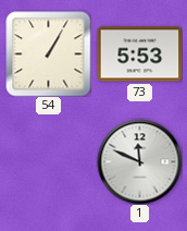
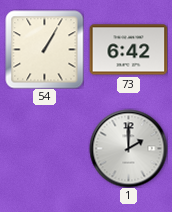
73: 5:53 -> 6:42 (128, 50)
1: 11:49 -> 2:00 (128, 148)
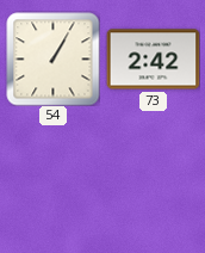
73: 6:42 -> 2:42 (153, 60)
1: 2:00 -> none (128, 148)
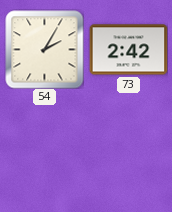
54: 1:05 -> 2:05 (44, 49)
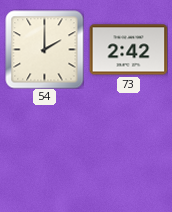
54: 2:05 -> 2:00 (44, 49)
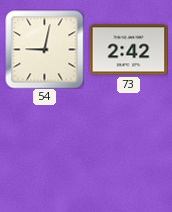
54: 2:00 -> 9:02 (44, 49)
